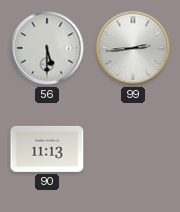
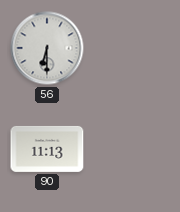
56: 5:30 -> 6:30 (47, 48)
99: 2:44 -> none (133, 48)
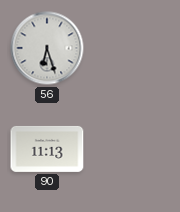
56: 6:30 -> 6:27 (47, 48)
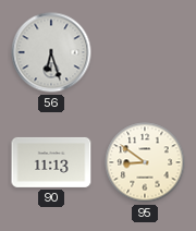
95: none -> 8:51 (145, 162)
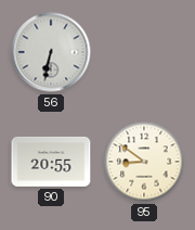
56: 6:27 -> 6:32 (51, 52)
90: 11:13 -> 20:55 (51, 162)
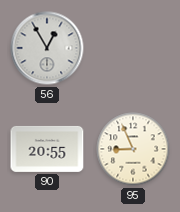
56: 6:32 -> 12:55 (47, 48)
95: 8:51 -> 8:56 (133, 149)
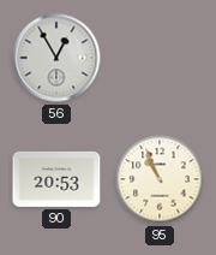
90: 20:55 -> 20:53 (56, 179)
95: 8:56 -> 10:56 (160, 179)
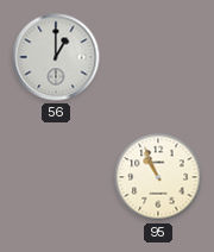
56: 12:55 -> 1:00 (56, 57)
90: 20:53 -> none (56, 179)
